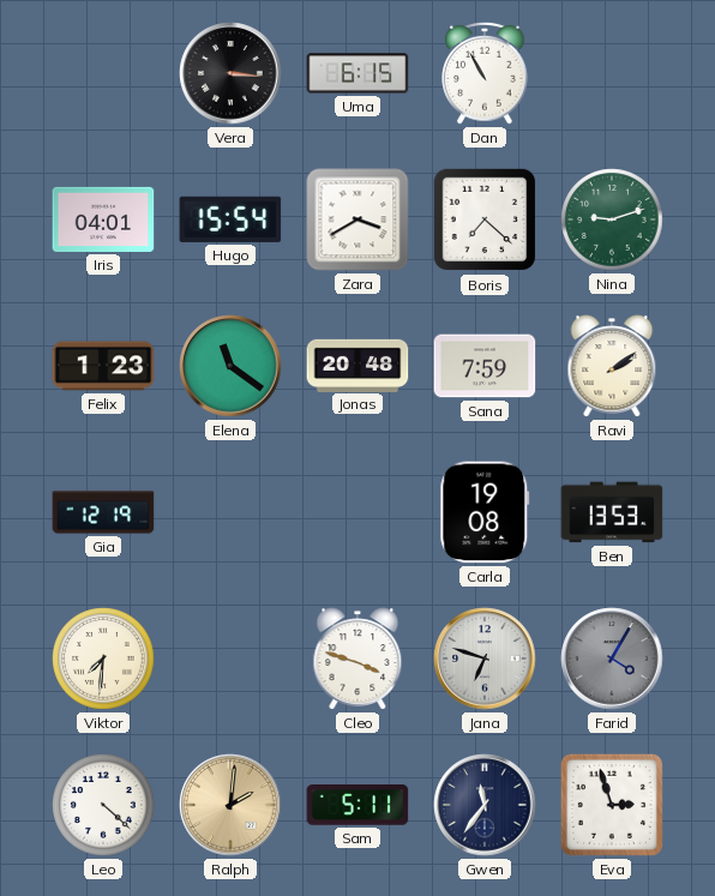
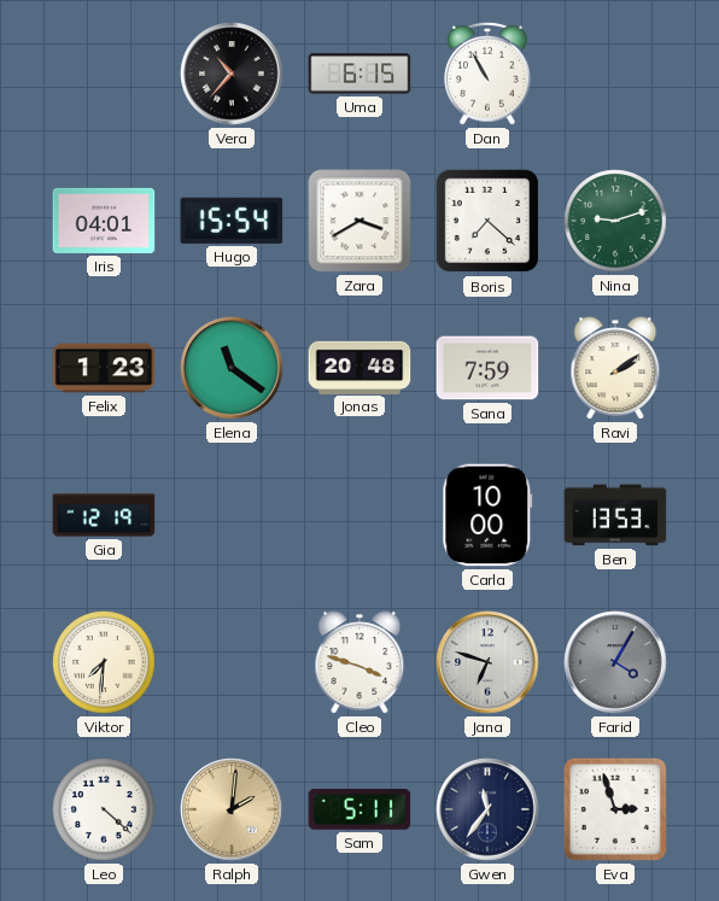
Vera: 3:16 -> 10:37 (232, 74)
Carla: 19:08 -> 10:00 (487, 515)
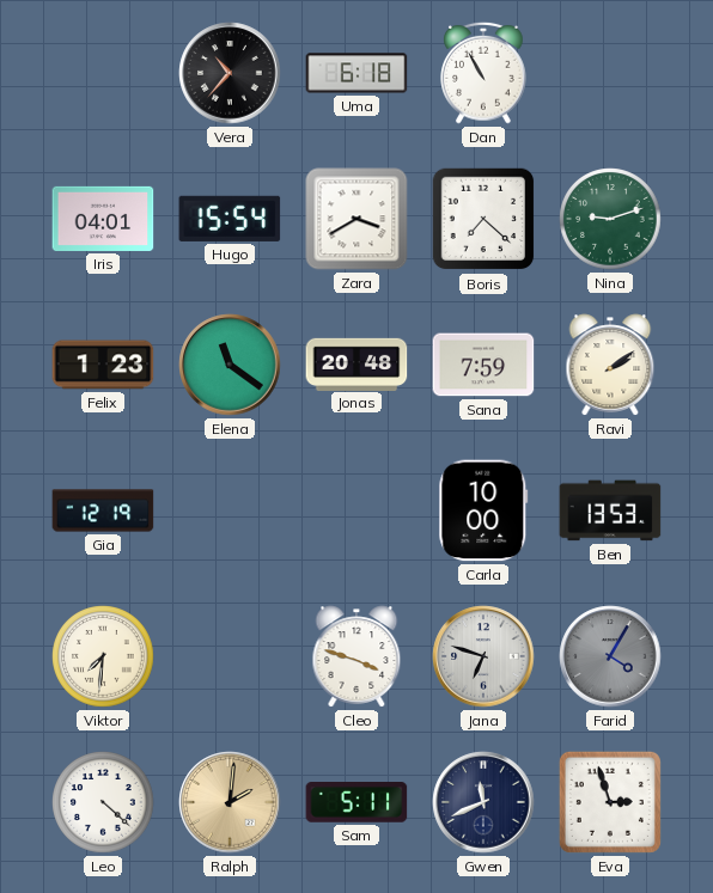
Uma: 6:15 -> 6:18 (356, 73)
Gwen: 11:36 -> 11:41 (483, 802)
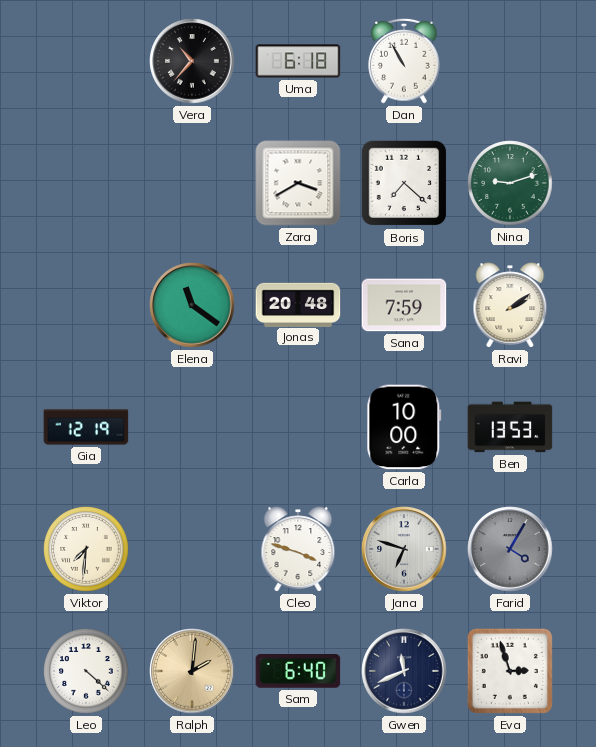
Iris: 04:01 -> none (103, 219)
Hugo: 15:54 -> none (230, 219)
Felix: 1:23 -> none (103, 365)
Sam: 5:11 -> 6:40 (298, 672)
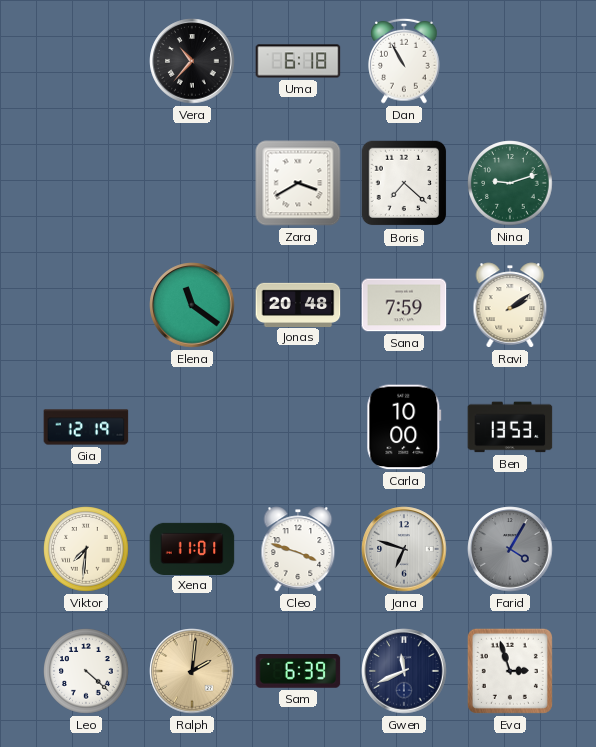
Xena: none -> 11:01 (192, 548)
Sam: 6:40 -> 6:39 (298, 672)
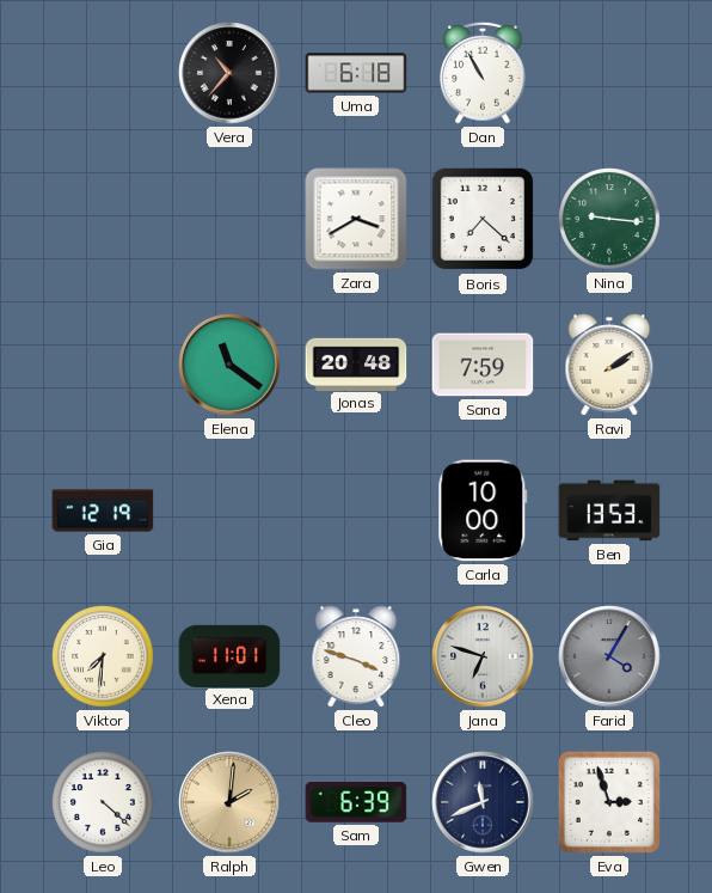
Nina: 9:12 -> 9:16 (609, 219)
